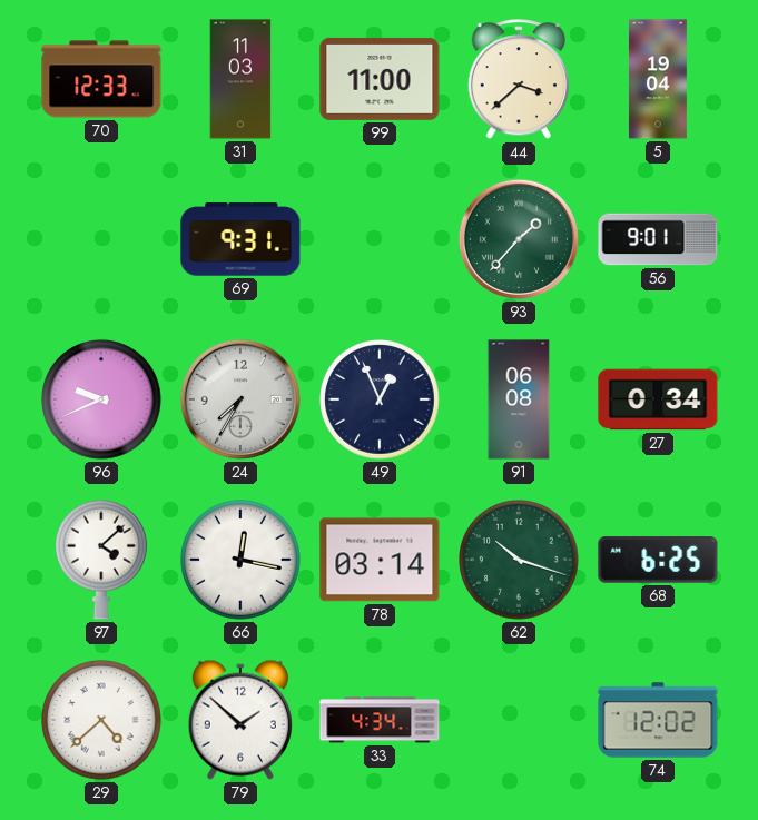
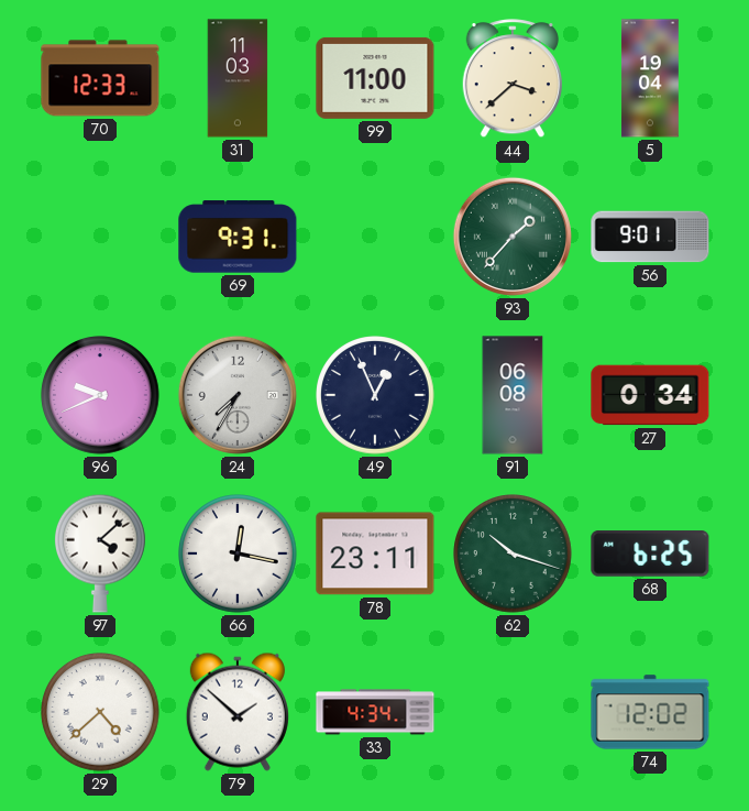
78: 03:14 -> 23:11 (375, 554)
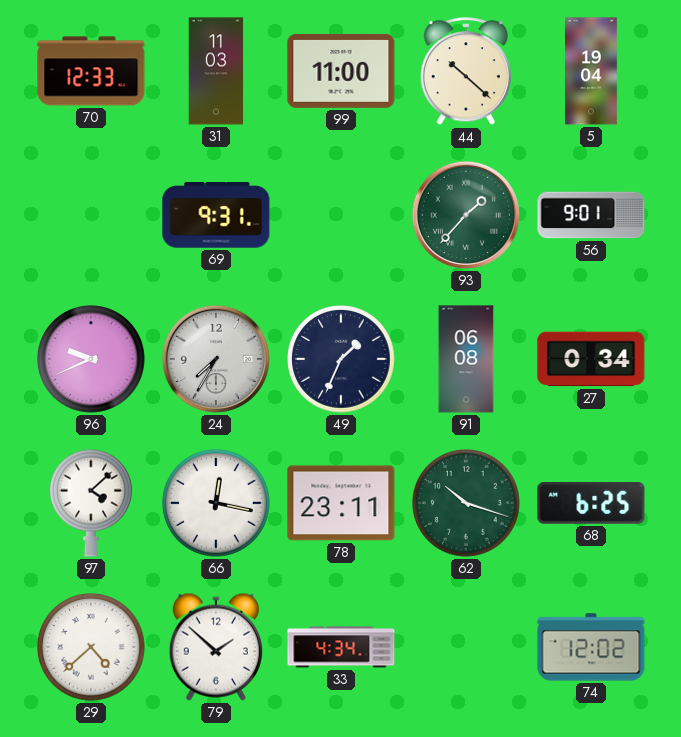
44: 3:38 -> 10:22 (465, 72)
49: 12:56 -> 1:34 (341, 359)
